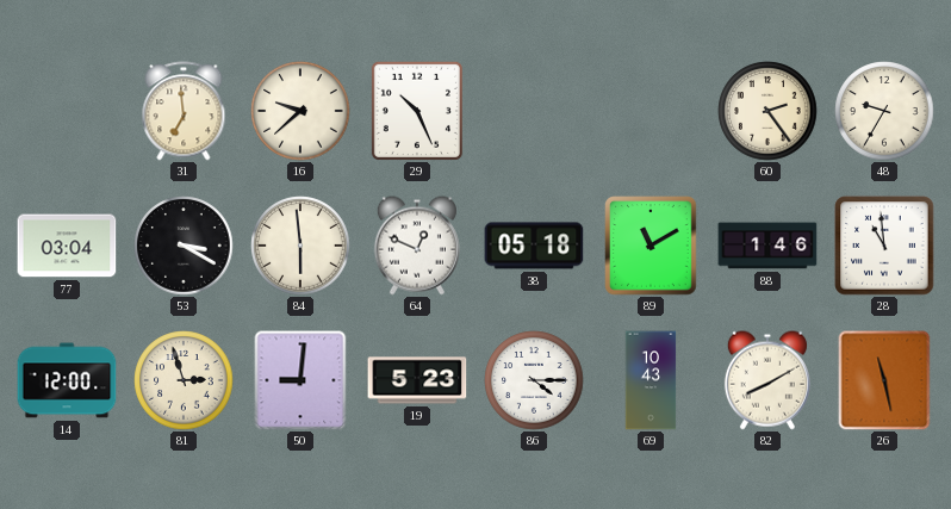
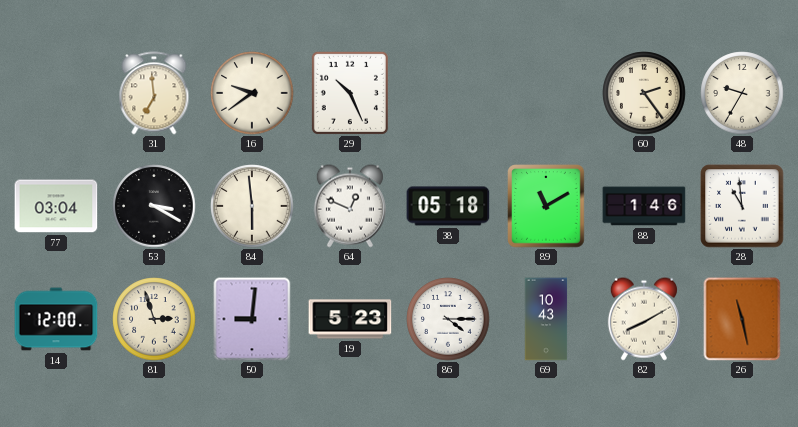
16: 9:38 -> 9:39 (252, 93)
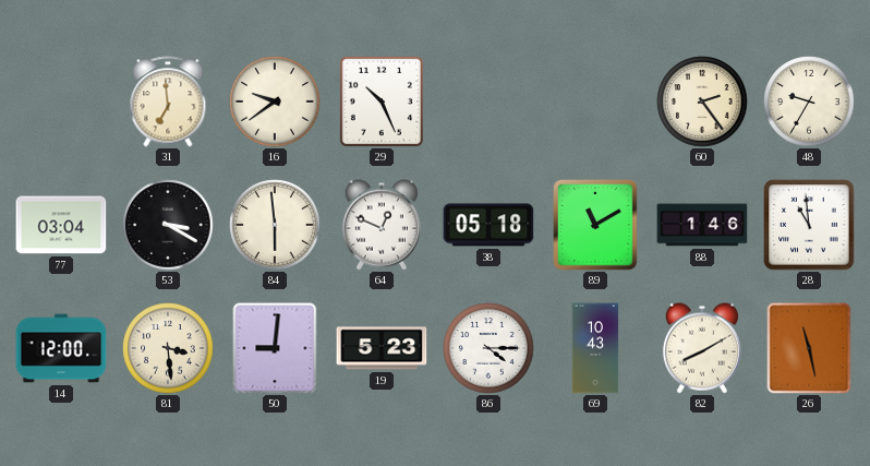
81: 2:57 -> 3:29 (168, 348)
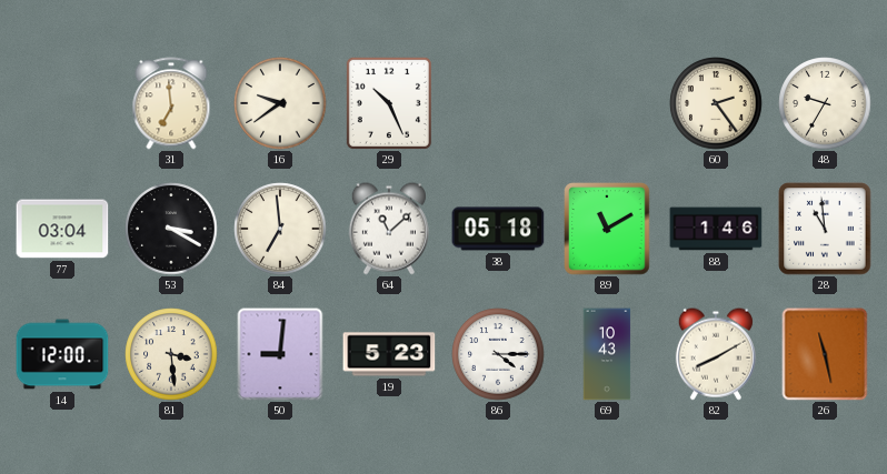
84: 5:59 -> 6:59 (280, 229)
64: 12:49 -> 11:08 (389, 229)
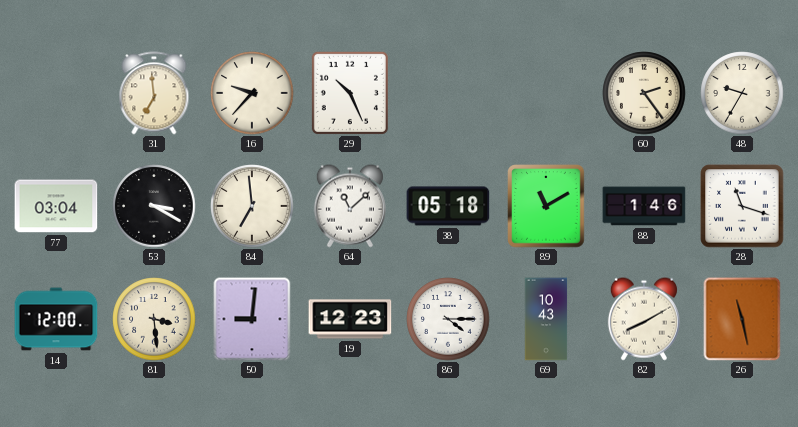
16: 9:39 -> 9:37 (252, 93)
28: 10:59 -> 11:18 (742, 206)
19: 5:23 -> 12:23 (350, 319)
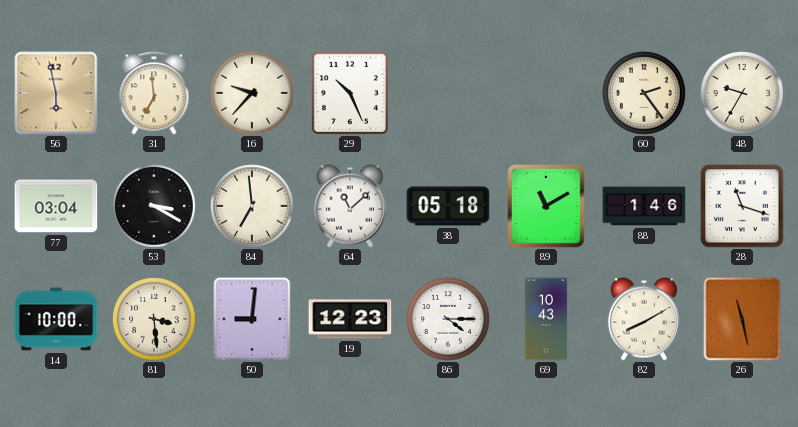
56: none -> 5:58 (56, 93)
14: 12:00 -> 10:00 (56, 319)
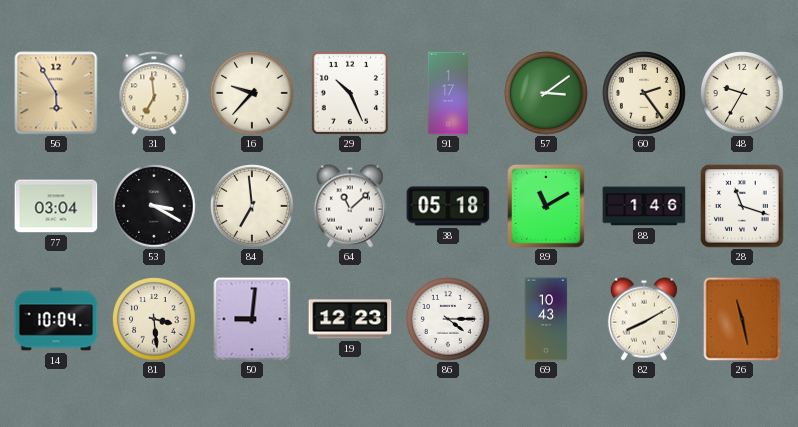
56: 5:58 -> 5:55 (56, 93)
91: none -> 1:17 (447, 93)
57: none -> 3:09 (546, 93)
14: 10:00 -> 10:04 (56, 319)
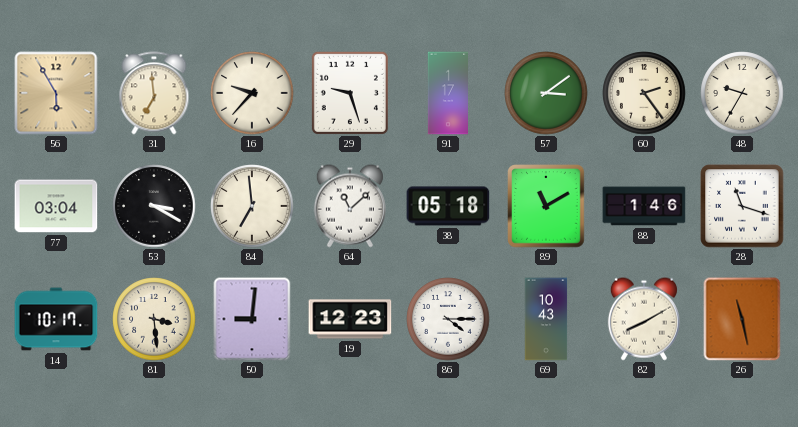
29: 10:26 -> 9:27 (350, 93)
14: 10:04 -> 10:17 (56, 319)
